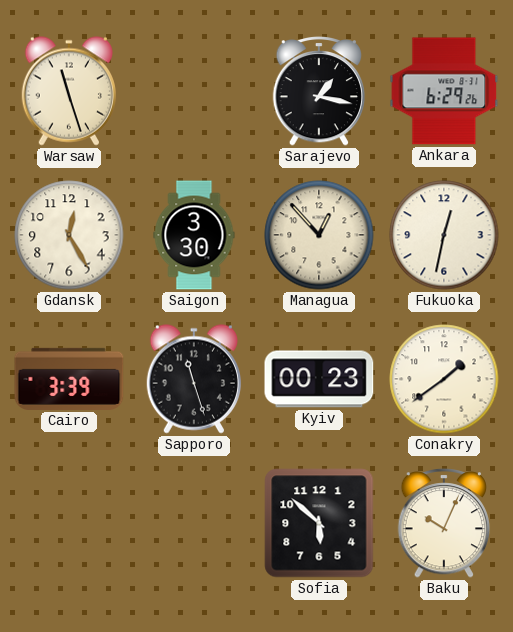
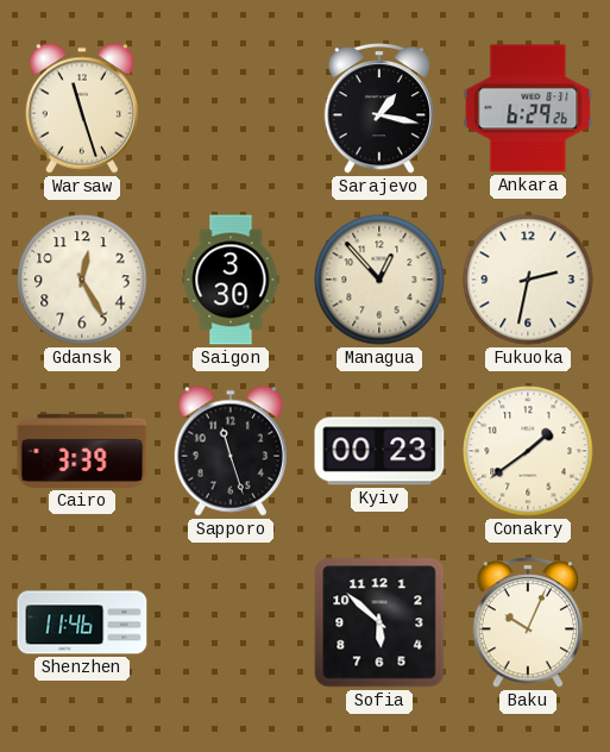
Fukuoka: 12:32 -> 2:32 (528, 280)
Shenzhen: none -> 11:46 (82, 622)
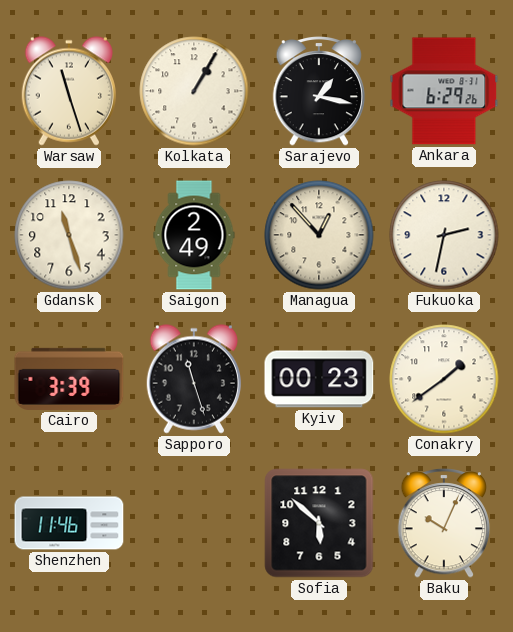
Kolkata: none -> 1:05 (194, 91)
Gdansk: 12:25 -> 11:27 (69, 235)
Saigon: 3:30 -> 2:49 (194, 235)
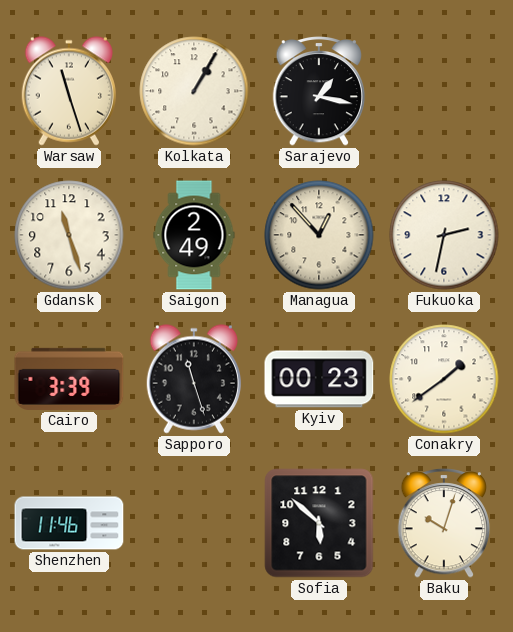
Ankara: 6:29 -> none (444, 91)
Baku: 10:04 -> 10:03 (444, 523)
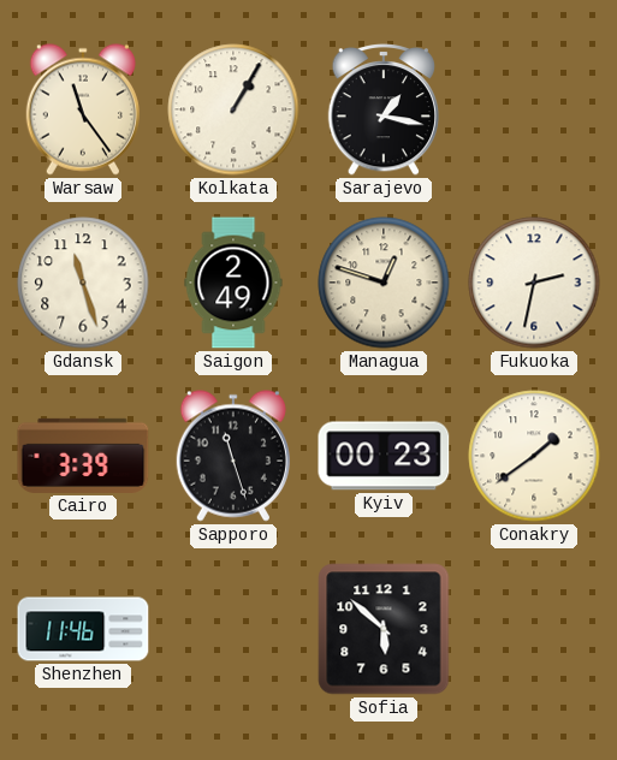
Warsaw: 11:27 -> 11:24 (83, 109)
Managua: 12:53 -> 12:48 (384, 283)
Baku: 10:03 -> none (444, 523)
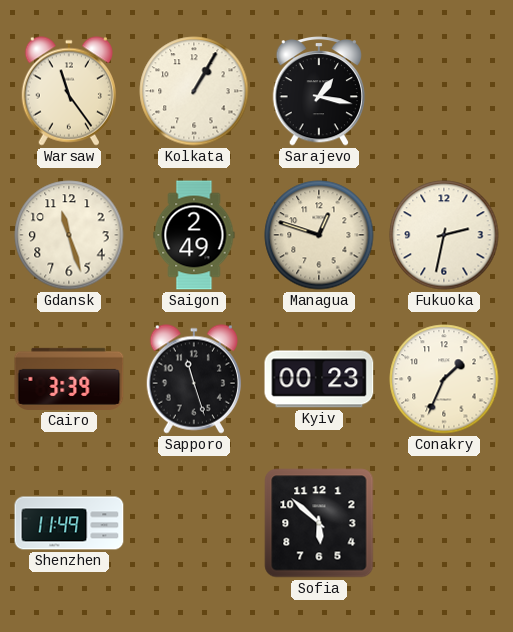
Conakry: 1:39 -> 1:34 (444, 379)
Shenzhen: 11:46 -> 11:49 (69, 523)
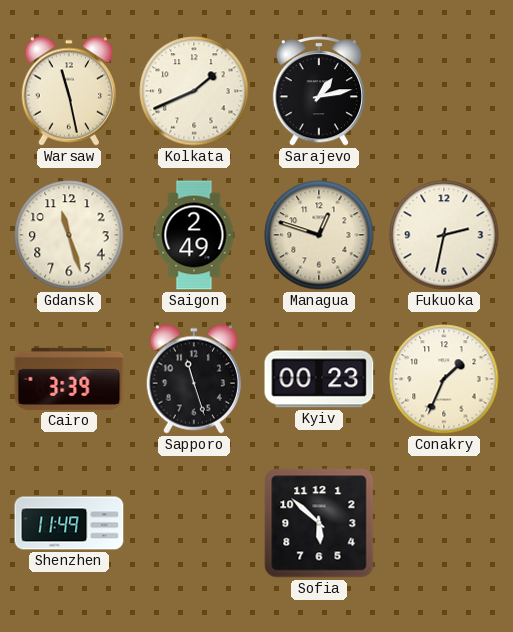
Warsaw: 11:24 -> 11:28 (69, 91)
Kolkata: 1:05 -> 1:41 (194, 91)
Sarajevo: 1:17 -> 1:13 (319, 91)
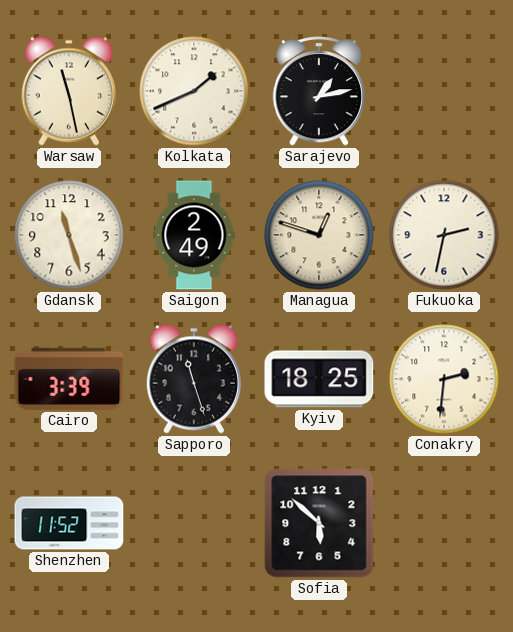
Kyiv: 00:23 -> 18:25 (319, 379)
Conakry: 1:34 -> 2:31 (444, 379)
Shenzhen: 11:49 -> 11:52 (69, 523)
